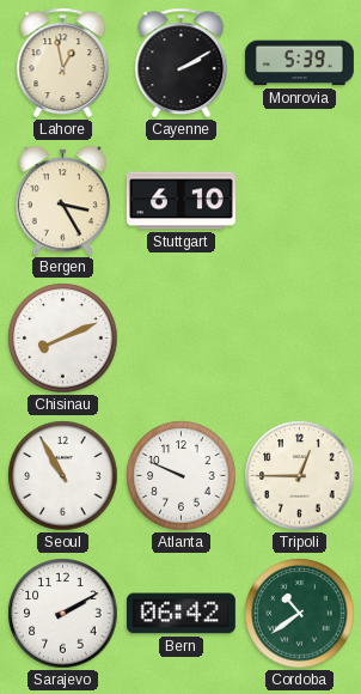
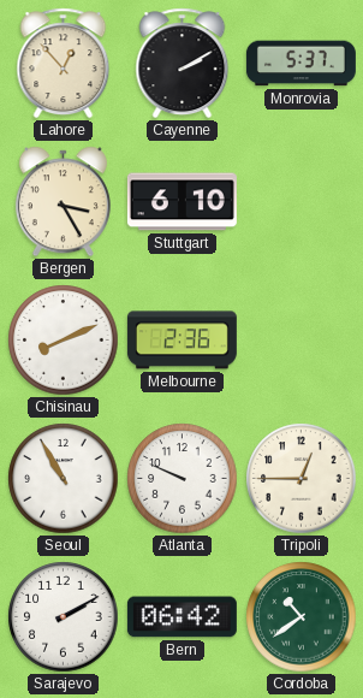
Lahore: 12:58 -> 12:53 (64, 64)
Monrovia: 5:39 -> 5:37 (300, 64)
Melbourne: none -> 2:36 (181, 341)
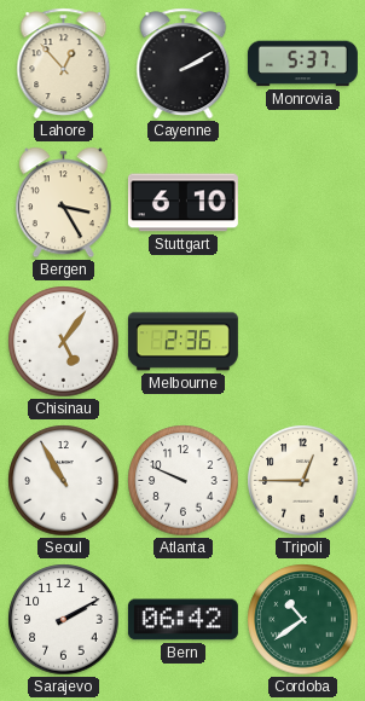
Chisinau: 8:11 -> 5:06 (64, 342)
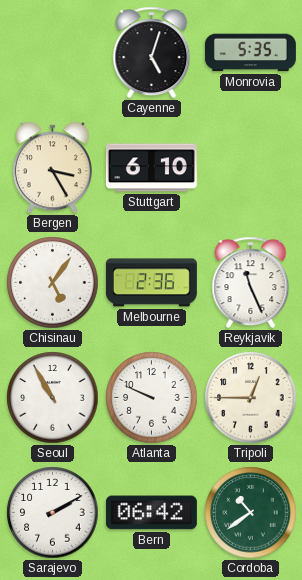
Lahore: 12:53 -> none (64, 64)
Cayenne: 2:10 -> 5:03 (152, 53)
Monrovia: 5:37 -> 5:35 (250, 53)
Reykjavik: none -> 11:26 (251, 283)
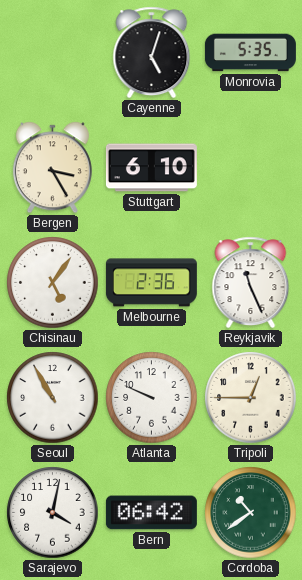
Sarajevo: 2:10 -> 4:02 (53, 513)
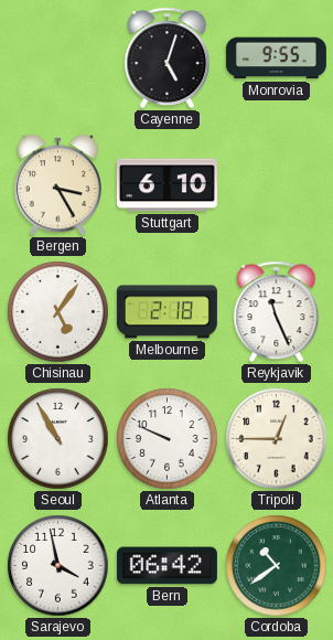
Monrovia: 5:35 -> 9:55 (276, 58)
Melbourne: 2:36 -> 2:18 (166, 312)
Sarajevo: 4:02 -> 3:58 (58, 566)
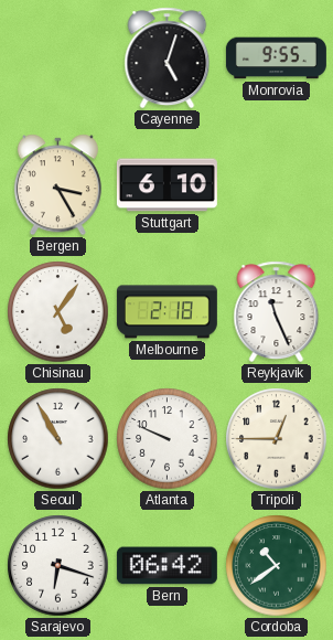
Sarajevo: 3:58 -> 6:18 (58, 566)
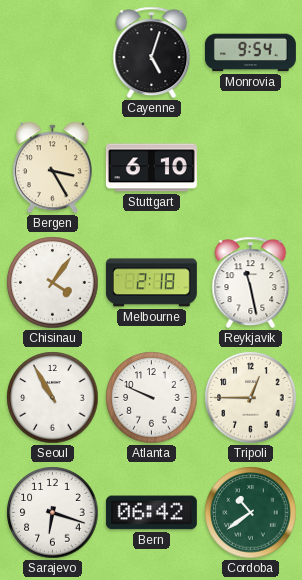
Monrovia: 9:55 -> 9:54 (250, 53)
Chisinau: 5:06 -> 4:06 (53, 283)
Reykjavik: 11:26 -> 11:28 (251, 283)
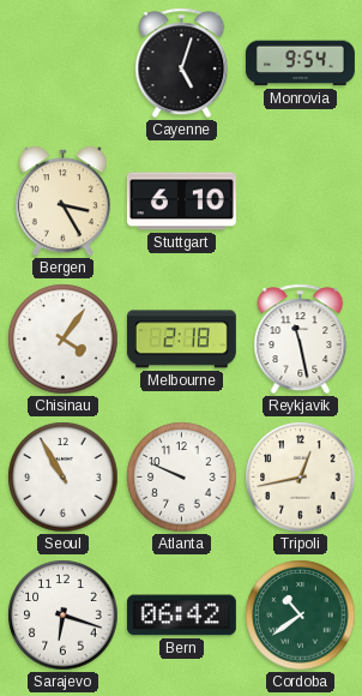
Tripoli: 12:45 -> 12:43 (301, 478)
